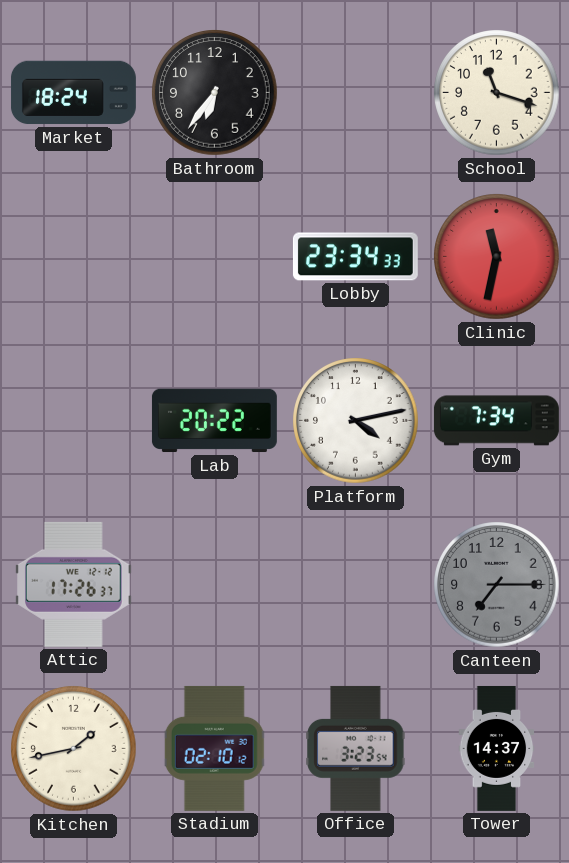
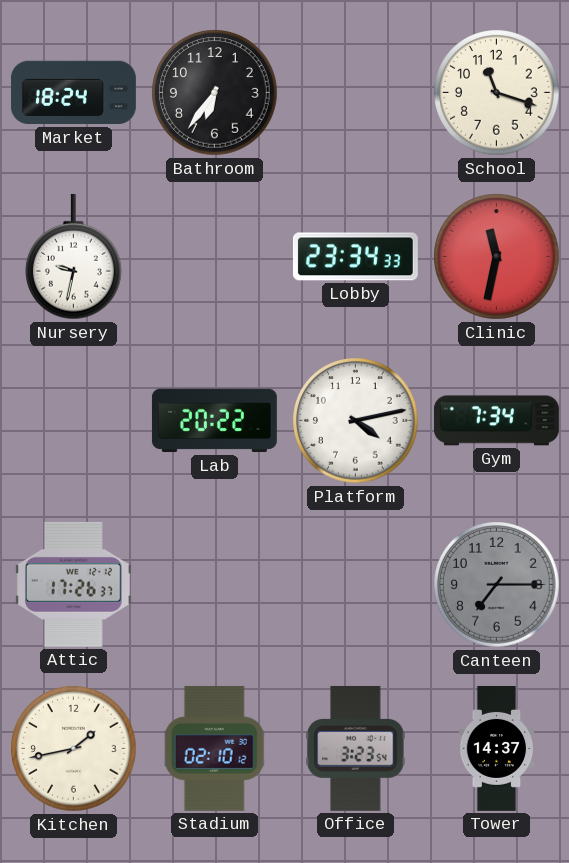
Nursery: none -> 9:32 (74, 257)
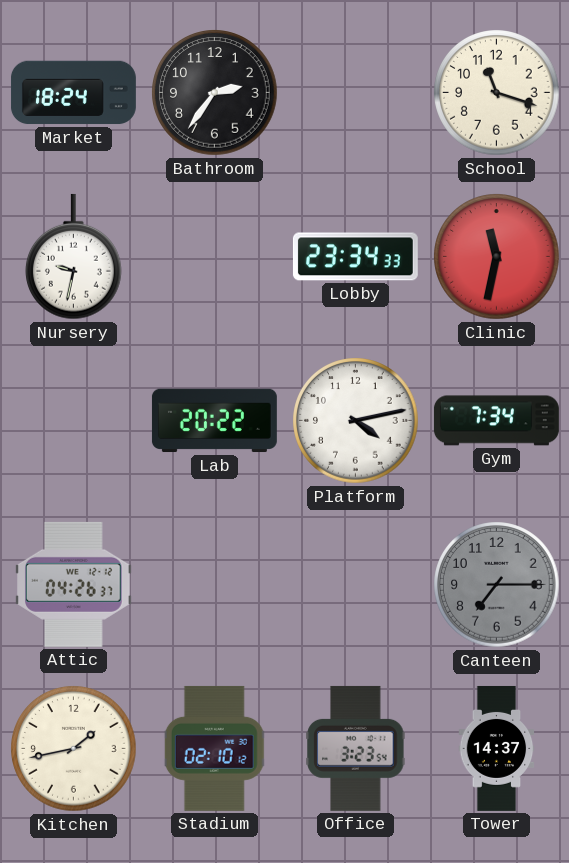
Bathroom: 6:36 -> 2:36 (215, 93)
Attic: 17:26 -> 04:26 (74, 584)
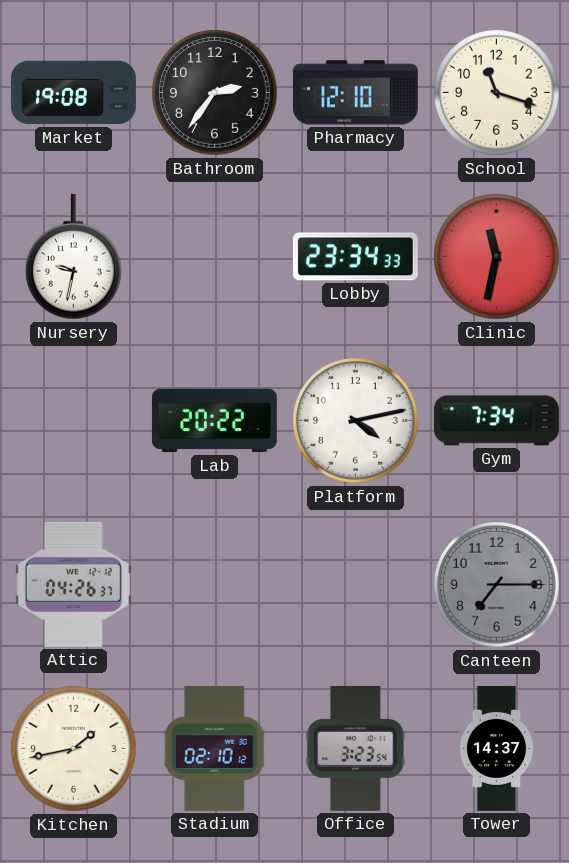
Market: 18:24 -> 19:08 (73, 93)
Pharmacy: none -> 12:10 (355, 93)
